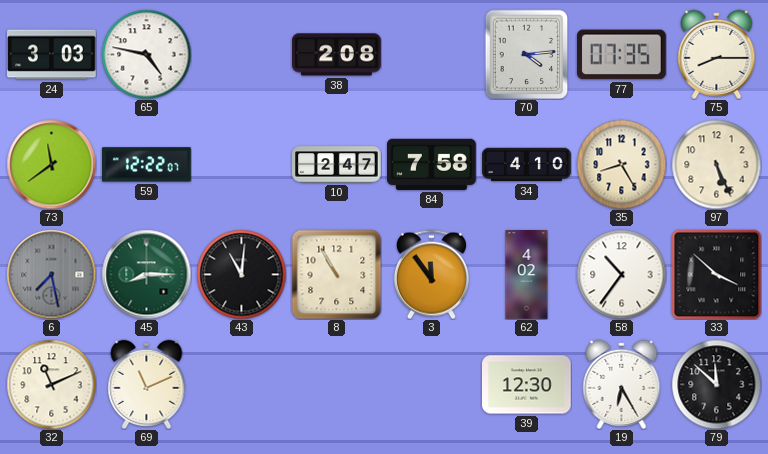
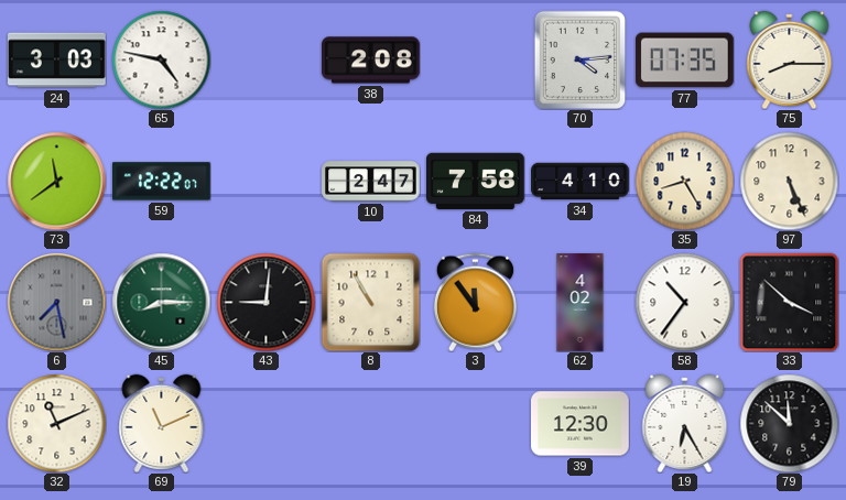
43: 11:01 -> 9:01 (265, 302)
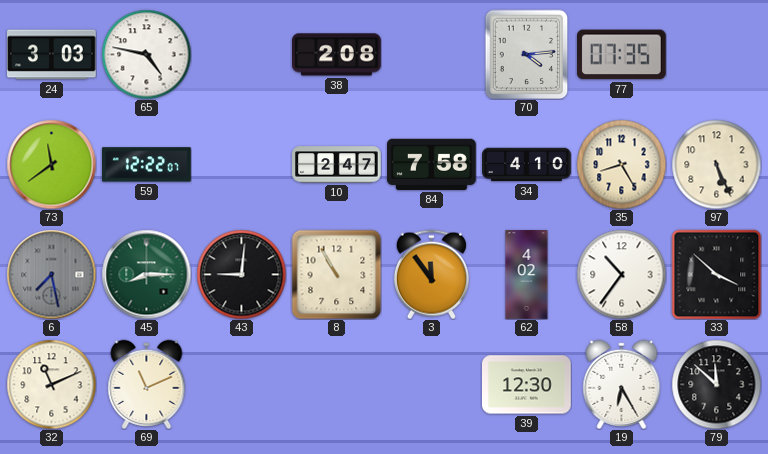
75: 8:15 -> none (790, 59)
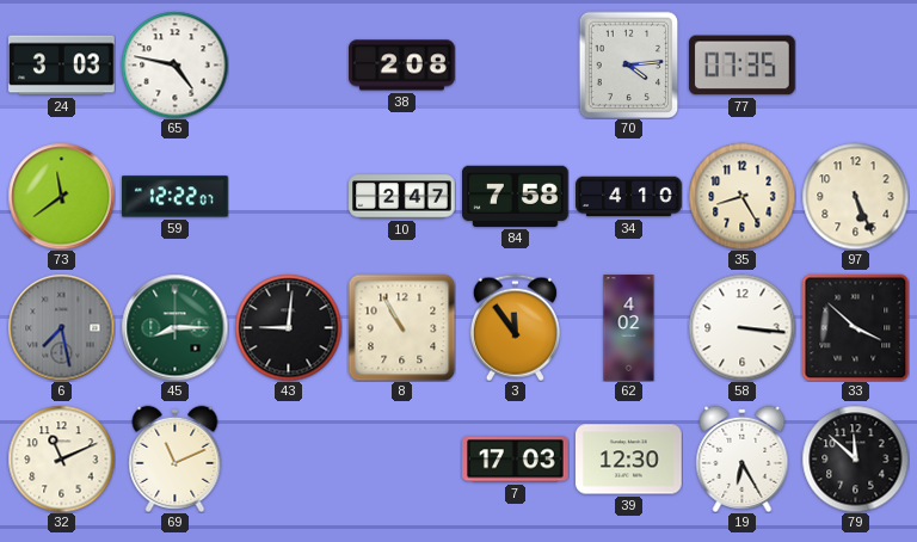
58: 10:36 -> 3:16 (741, 327)
7: none -> 17:03 (516, 460)
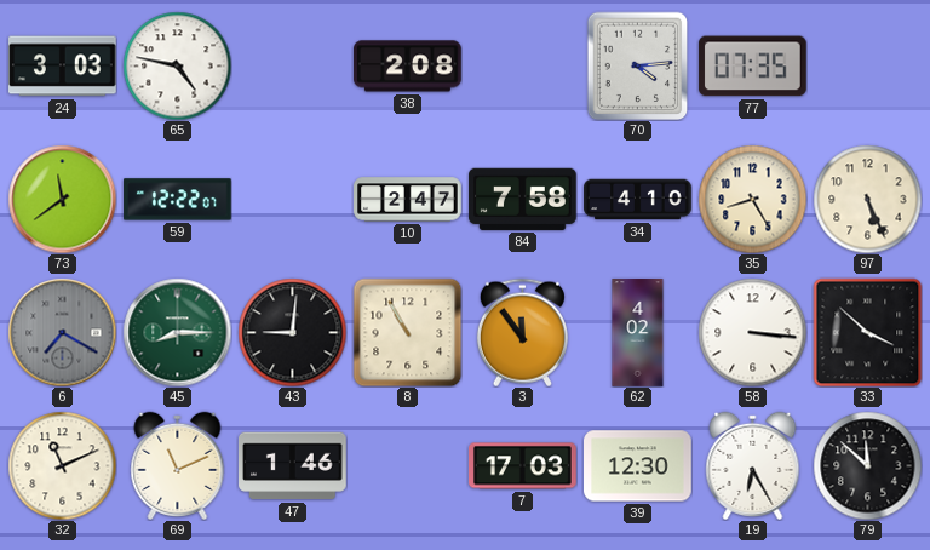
6: 7:28 -> 7:20 (62, 332)
47: none -> 1:46 (293, 466)
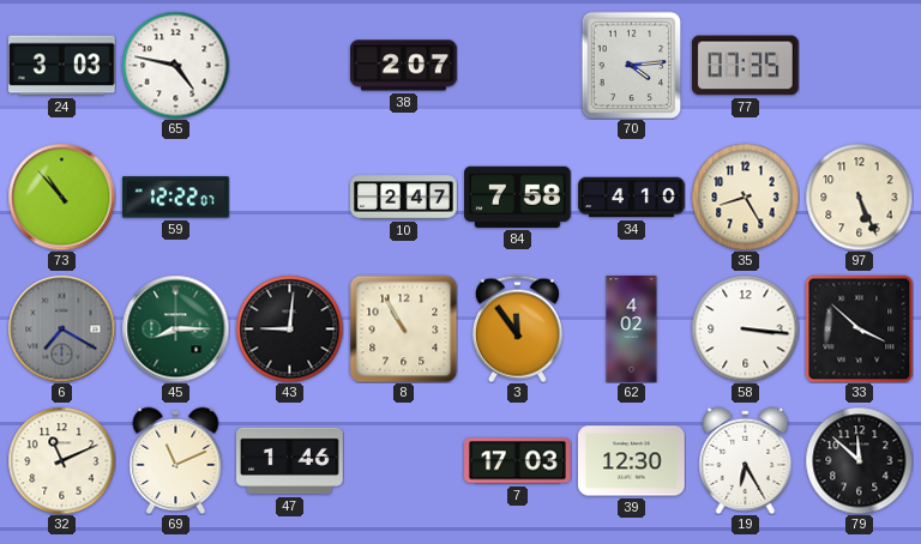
38: 2:08 -> 2:07 (404, 66)
73: 11:39 -> 10:53 (61, 197)
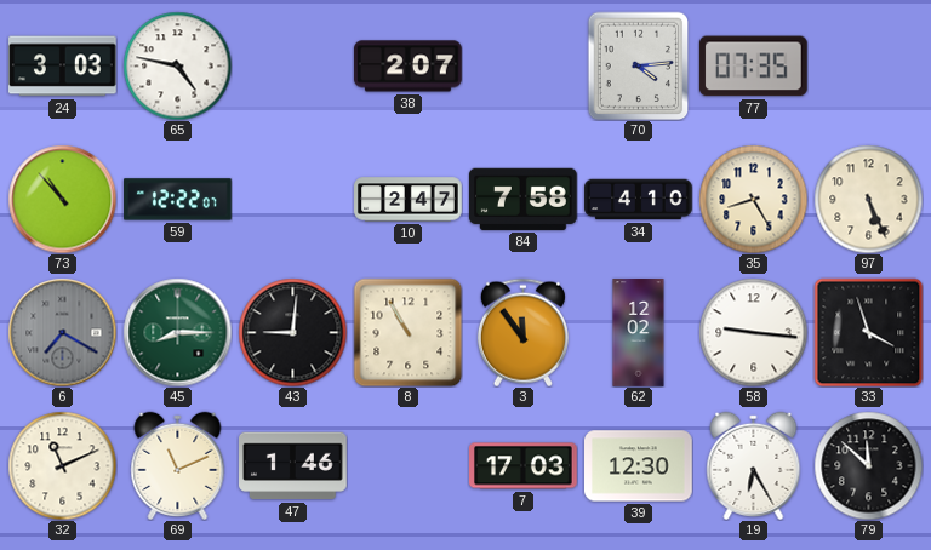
62: 4:02 -> 12:02 (639, 333)
58: 3:16 -> 9:16 (753, 332)
33: 3:52 -> 3:57 (868, 332)
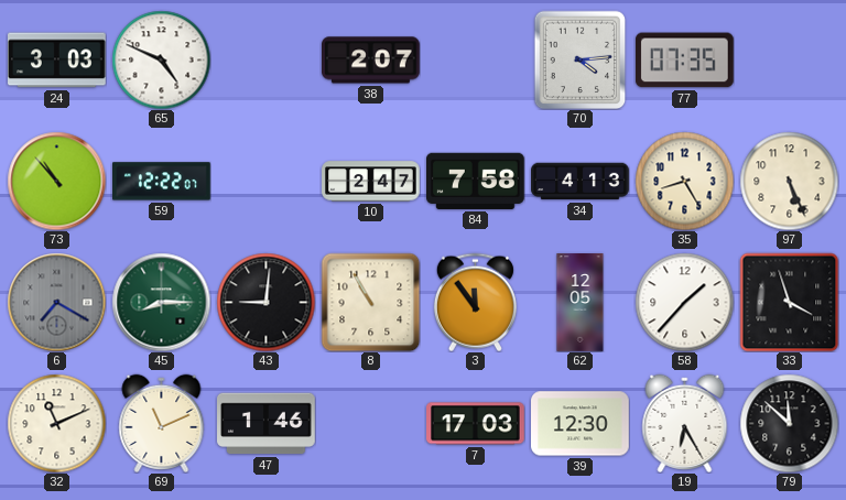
65: 4:47 -> 4:49 (161, 59)
34: 4:10 -> 4:13 (581, 182)
62: 12:02 -> 12:05 (581, 303)
58: 9:16 -> 1:37 (684, 302)
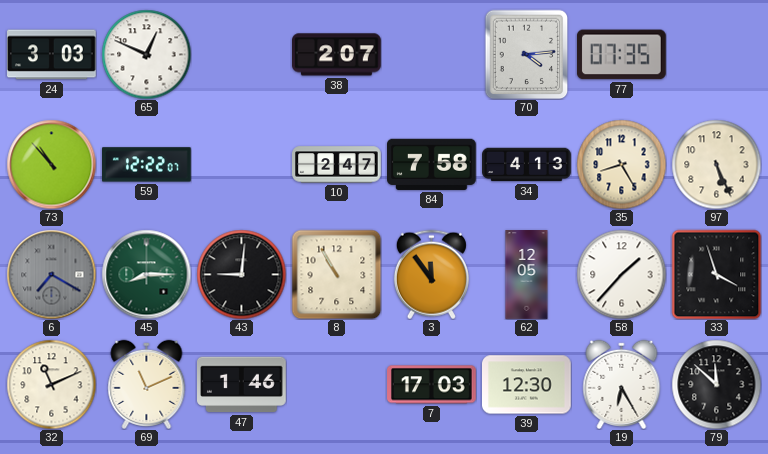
65: 4:49 -> 12:49 (146, 54)
